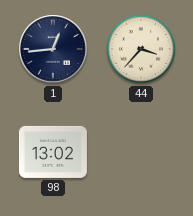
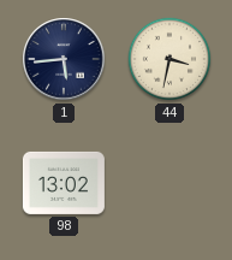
1: 12:44 -> 5:44 (64, 59)
44: 3:37 -> 3:32 (169, 59)
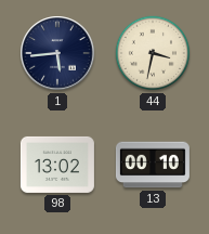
13: none -> 00:10 (153, 165)
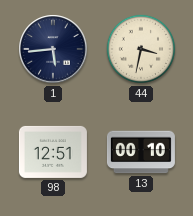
98: 13:02 -> 12:51 (53, 152)
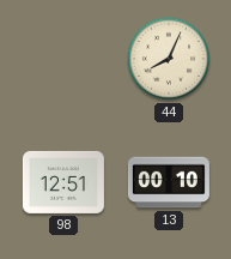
1: 5:44 -> none (53, 49)
44: 3:32 -> 8:04 (169, 59)
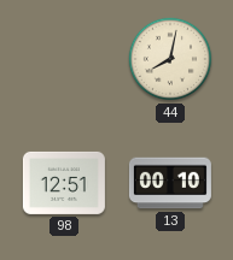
44: 8:04 -> 8:02 (170, 59)
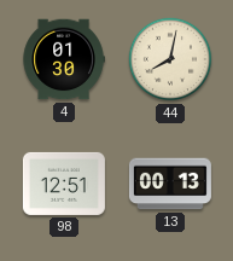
4: none -> 01:30 (64, 59)
13: 00:10 -> 00:13 (170, 184)
